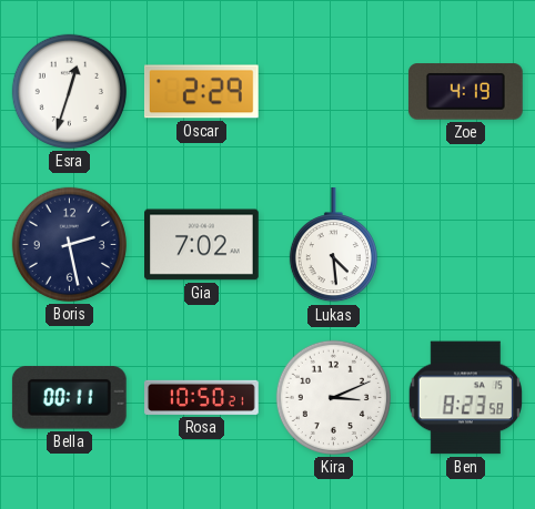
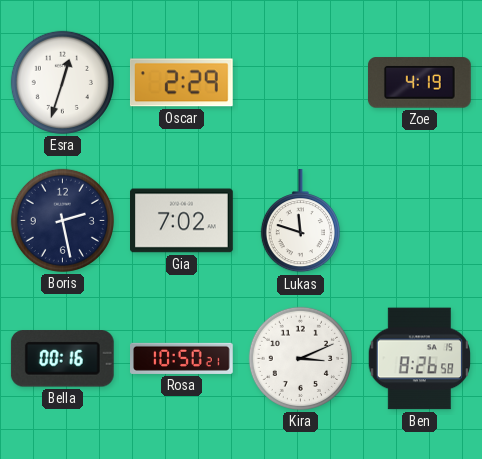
Lukas: 4:29 -> 11:48 (300, 222)
Bella: 00:11 -> 00:16 (62, 359)
Ben: 8:23 -> 8:26 (419, 359)
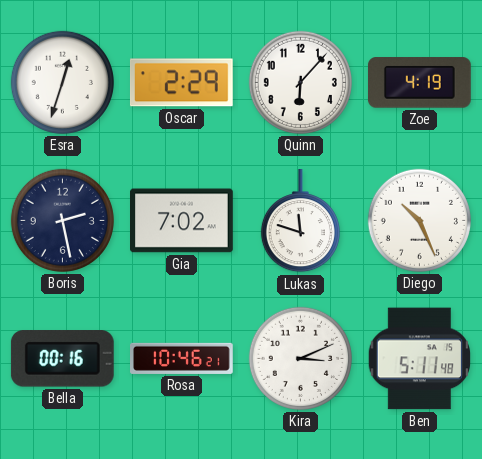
Quinn: none -> 6:07 (300, 82)
Diego: none -> 10:26 (419, 220)
Rosa: 10:50 -> 10:46 (182, 358)
Ben: 8:26 -> 5:11 (419, 359)
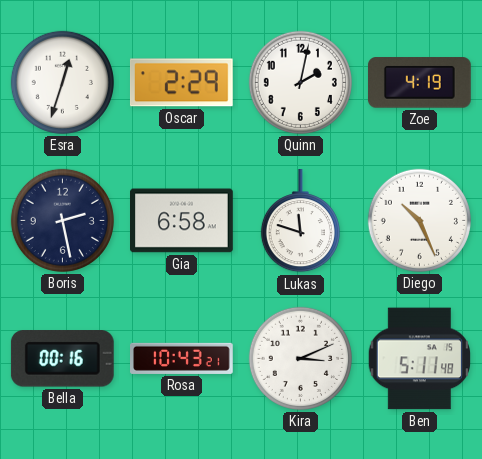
Quinn: 6:07 -> 2:02 (300, 82)
Gia: 7:02 -> 6:58 (182, 221)
Rosa: 10:46 -> 10:43 (182, 358)
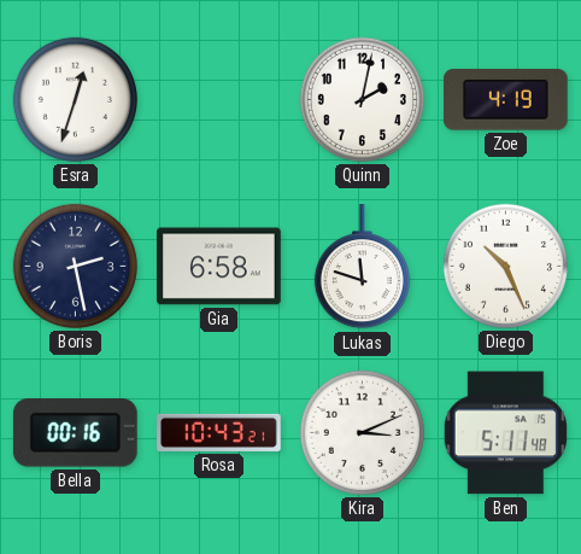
Oscar: 2:29 -> none (181, 83)
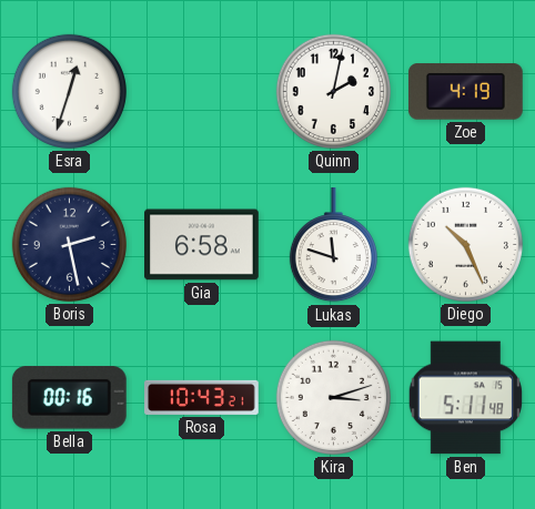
Kira: 3:11 -> 3:12 (333, 397)
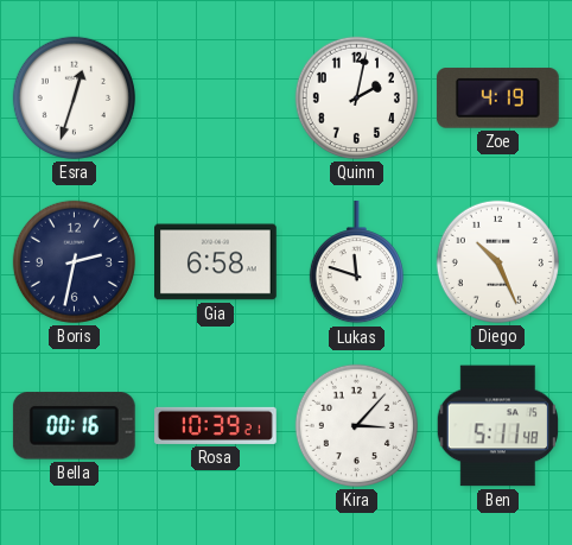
Boris: 2:28 -> 2:32 (74, 261)
Rosa: 10:43 -> 10:39 (216, 425)
Kira: 3:12 -> 3:07 (356, 425)
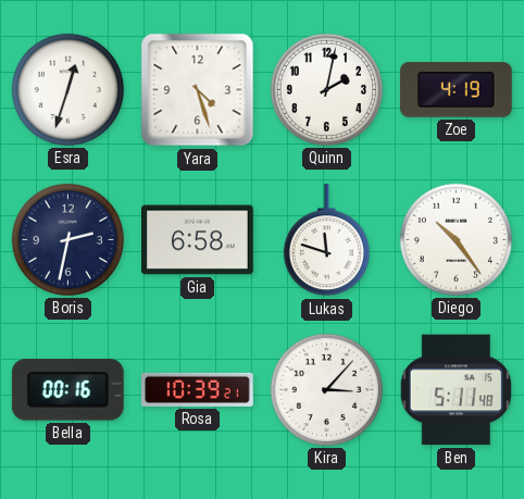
Yara: none -> 4:27 (198, 90)
Diego: 10:26 -> 10:24 (456, 239)
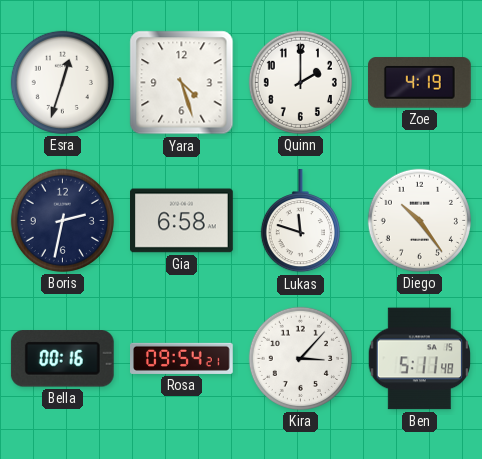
Quinn: 2:02 -> 2:00 (300, 82)
Rosa: 10:39 -> 09:54 (182, 358)
